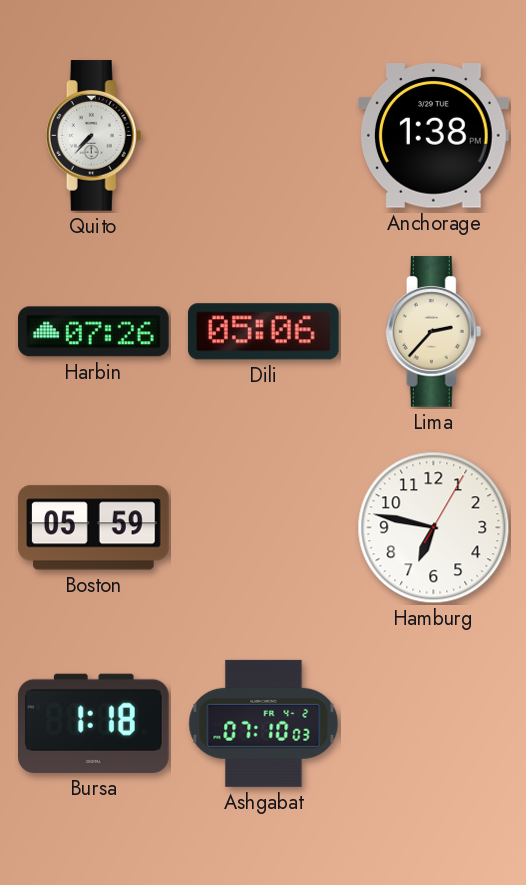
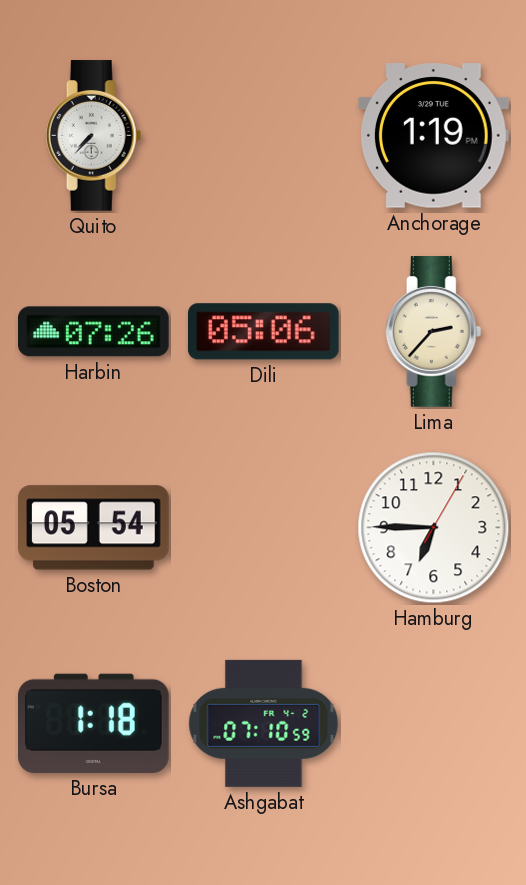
Anchorage: 1:38 -> 1:19 (433, 136)
Boston: 05:59 -> 05:54 (94, 528)
Hamburg: 6:47 -> 6:45 (434, 528)
Ashgabat: 07:10:03 -> 07:10:59 (264, 723)
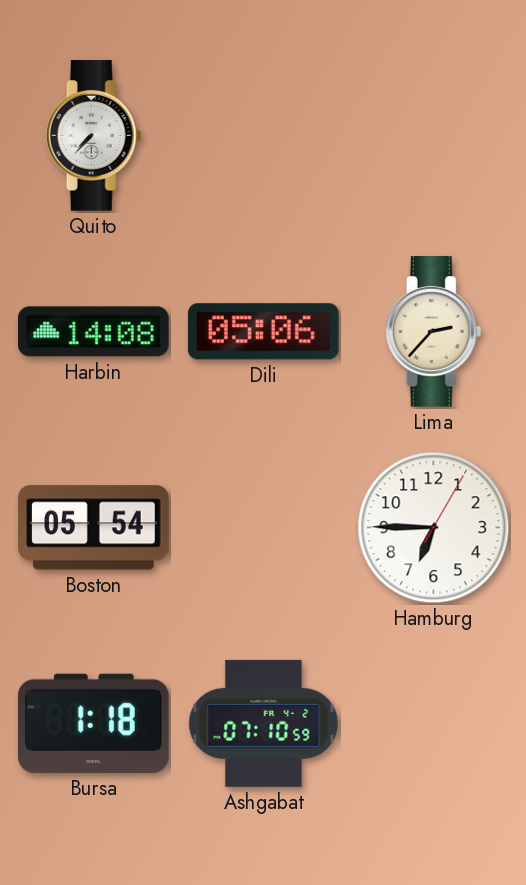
Anchorage: 1:19 -> none (433, 136)
Harbin: 07:26 -> 14:08 (94, 332)
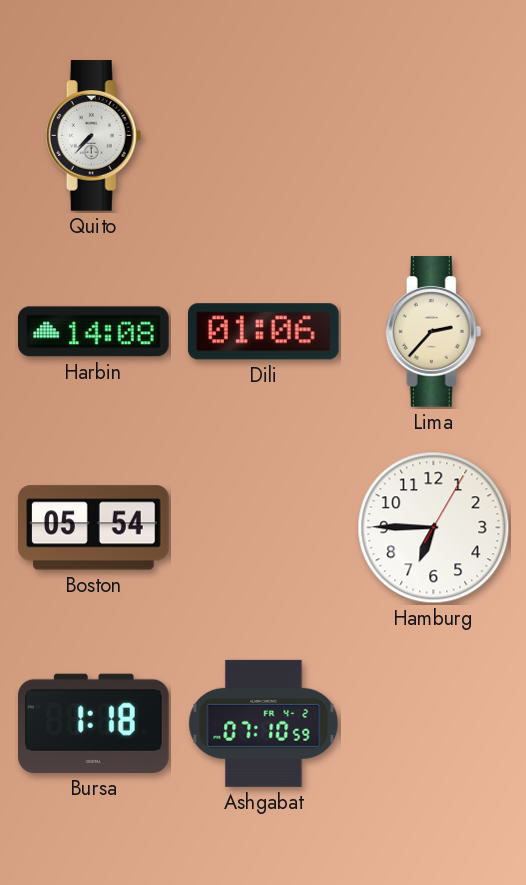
Dili: 05:06 -> 01:06 (263, 332)
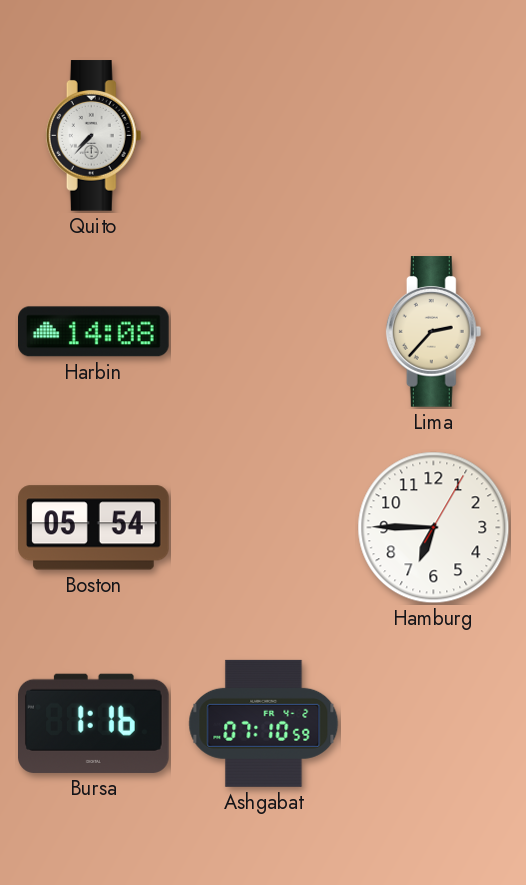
Dili: 01:06 -> none (263, 332)
Bursa: 1:18 -> 1:16 (94, 723)
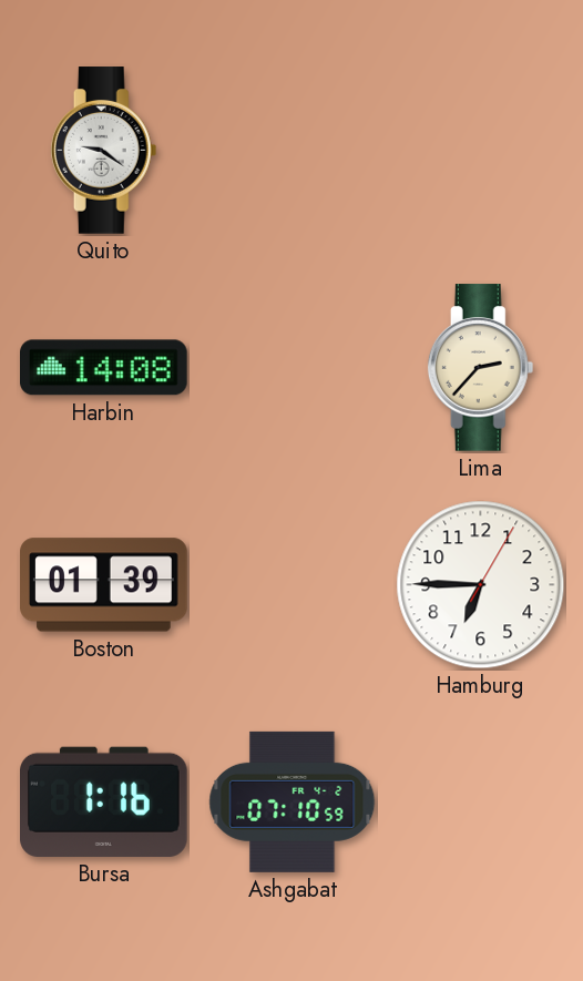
Quito: 7:37 -> 9:21 (104, 151)
Boston: 05:54 -> 01:39 (104, 585)
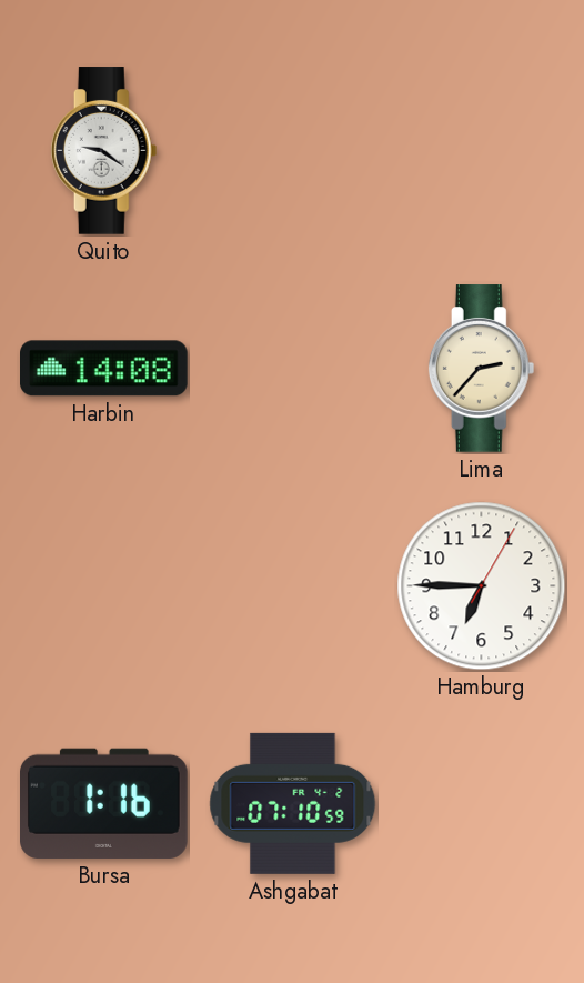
Boston: 01:39 -> none (104, 585)
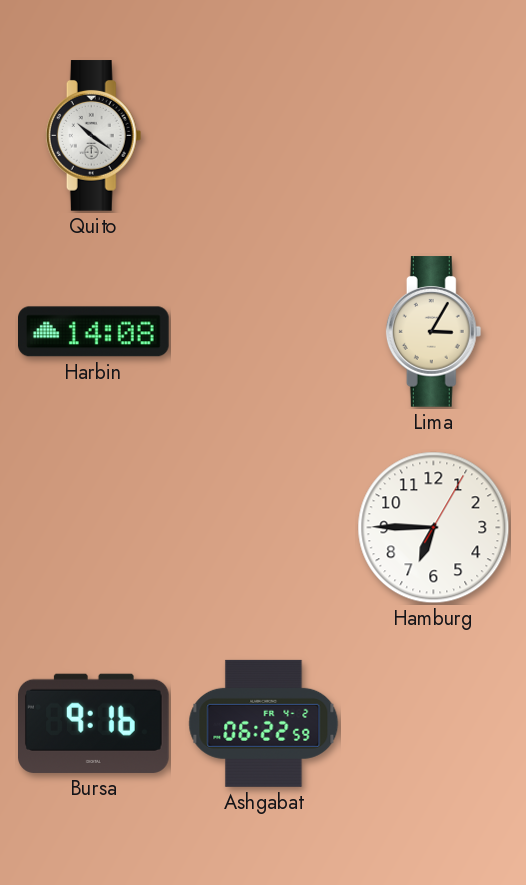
Quito: 9:21 -> 10:21 (94, 136)
Lima: 2:37 -> 3:05 (434, 332)
Bursa: 1:16 -> 9:16 (94, 723)
Ashgabat: 07:10 -> 06:22 (264, 723)
